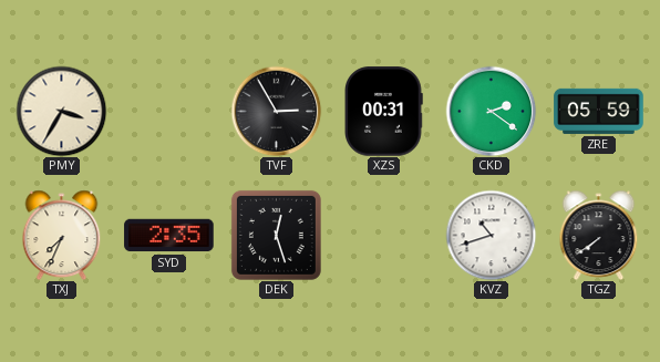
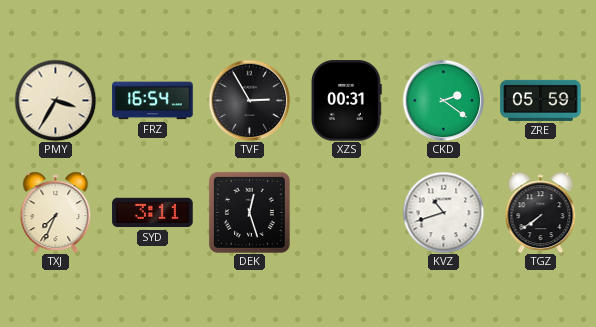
FRZ: none -> 16:54 (153, 101)
SYD: 2:35 -> 3:11 (153, 213)
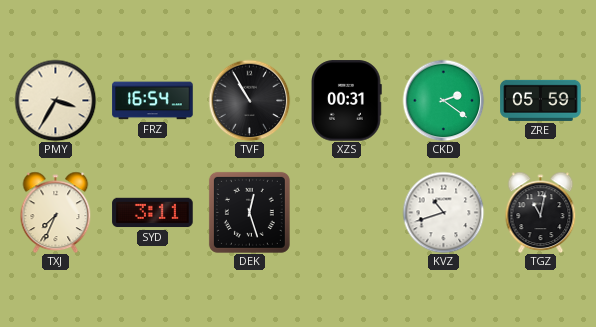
TVF: 2:55 -> 10:55 (249, 100)
TGZ: 7:39 -> 11:02 (541, 212)
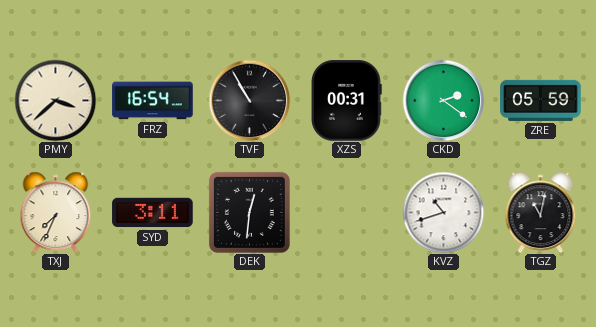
PMY: 3:35 -> 3:38 (55, 100)
DEK: 12:27 -> 12:31 (249, 212)
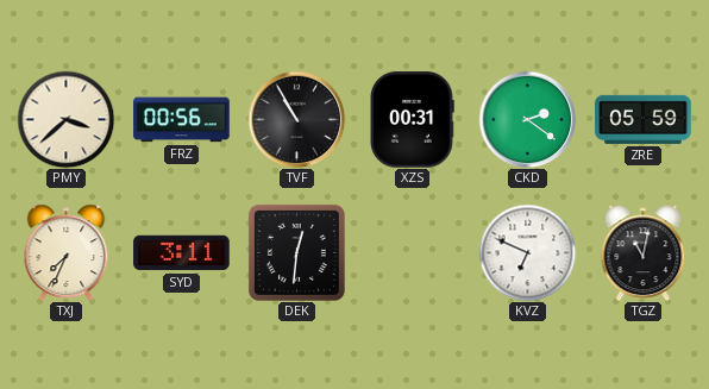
FRZ: 16:54 -> 00:56 (182, 120)
KVZ: 10:42 -> 6:49 (527, 252)
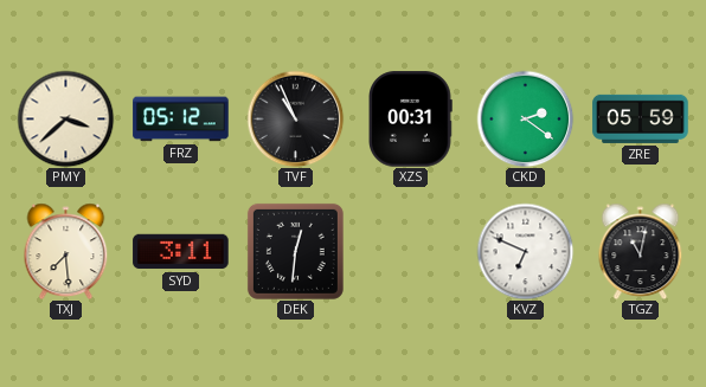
FRZ: 00:56 -> 05:12 (181, 120)
TVF: 10:55 -> 10:56 (295, 118)
TXJ: 7:34 -> 7:29 (66, 251)
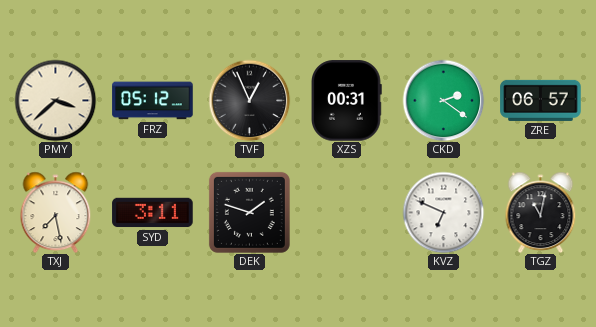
TVF: 10:56 -> 12:56 (249, 100)
ZRE: 05:59 -> 06:57 (541, 100)
TXJ: 7:29 -> 7:28 (56, 212)
DEK: 12:31 -> 1:48 (249, 212)
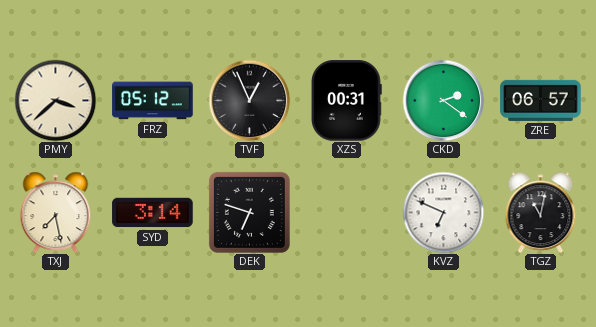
SYD: 3:11 -> 3:14 (153, 213)
DEK: 1:48 -> 6:48 (249, 212)
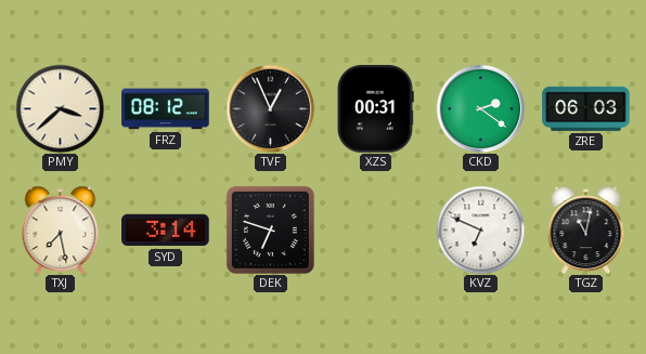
FRZ: 05:12 -> 08:12 (166, 109)
ZRE: 06:57 -> 06:03 (586, 108)
